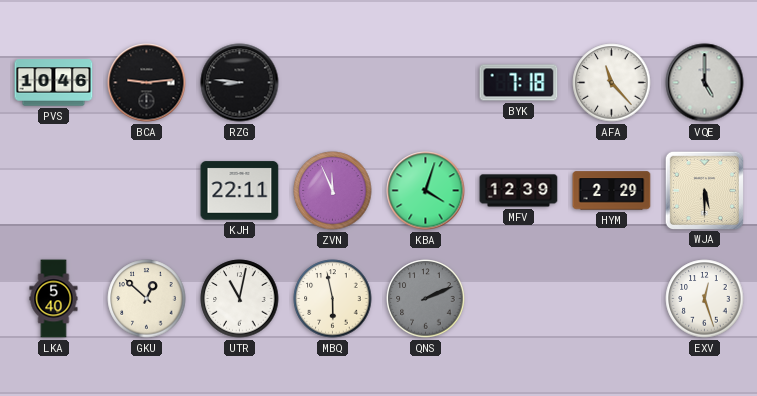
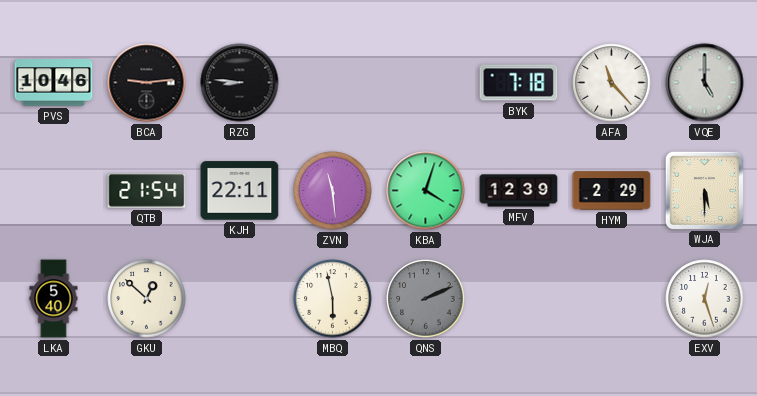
QTB: none -> 21:54 (147, 191)
ZVN: 11:56 -> 11:29 (333, 191)
UTR: 11:02 -> none (240, 299)
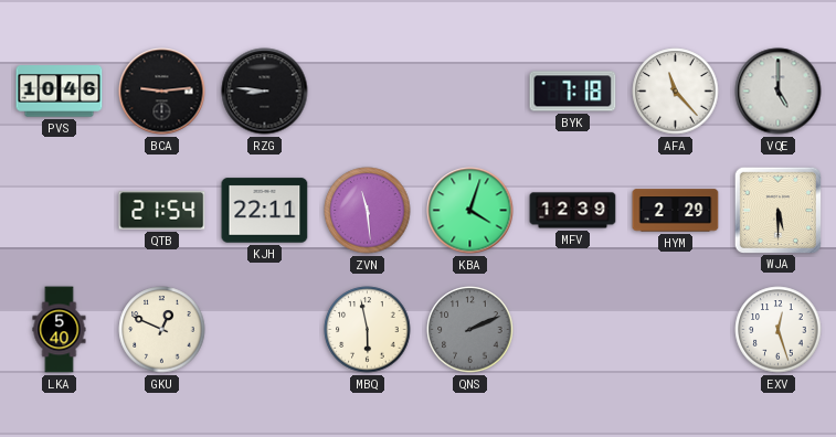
GKU: 12:52 -> 12:49 (162, 330)
